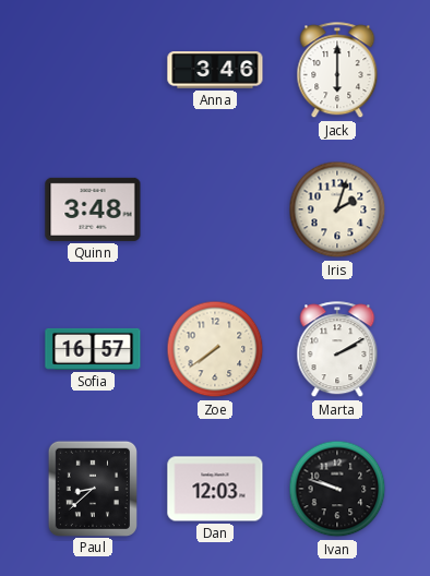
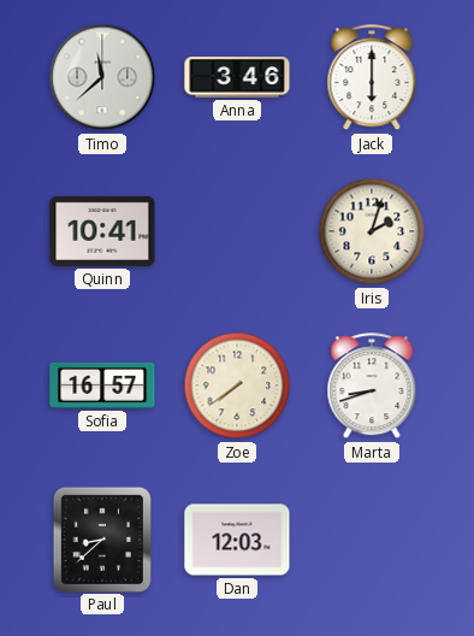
Timo: none -> 11:38 (102, 77)
Quinn: 3:48 -> 10:41 (102, 231)
Marta: 2:10 -> 8:42 (372, 387)
Ivan: 9:48 -> none (337, 489)
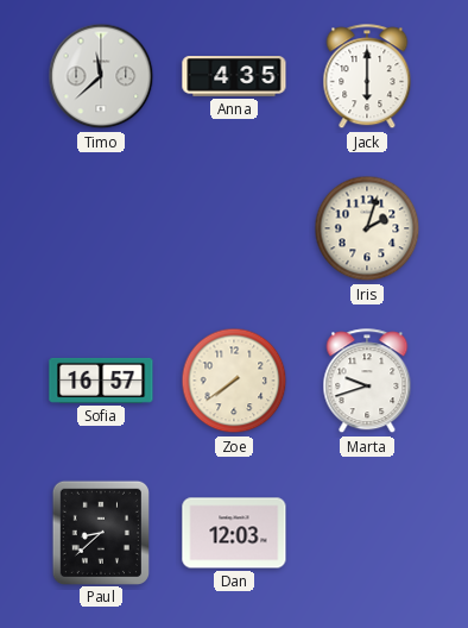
Anna: 3:46 -> 4:35 (234, 76)
Quinn: 10:41 -> none (102, 231)
Marta: 8:42 -> 9:42 (367, 382)
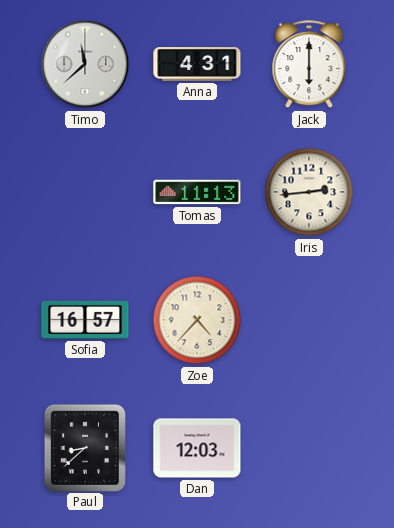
Anna: 4:35 -> 4:31 (197, 64)
Tomas: none -> 11:13 (197, 192)
Iris: 2:03 -> 2:44 (309, 192)
Zoe: 7:39 -> 4:37 (197, 320)
Marta: 9:42 -> none (367, 382)
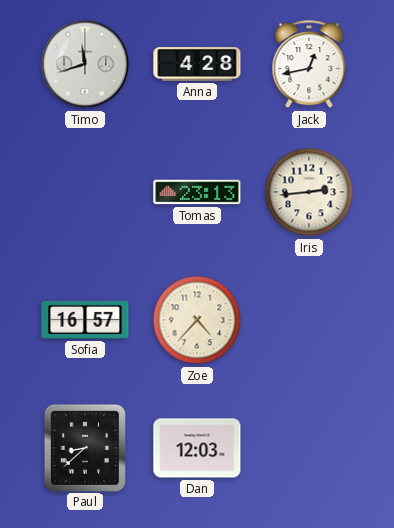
Timo: 11:38 -> 11:42 (85, 64)
Anna: 4:31 -> 4:28 (197, 64)
Jack: 6:00 -> 12:43 (309, 65)
Tomas: 11:13 -> 23:13 (197, 192)
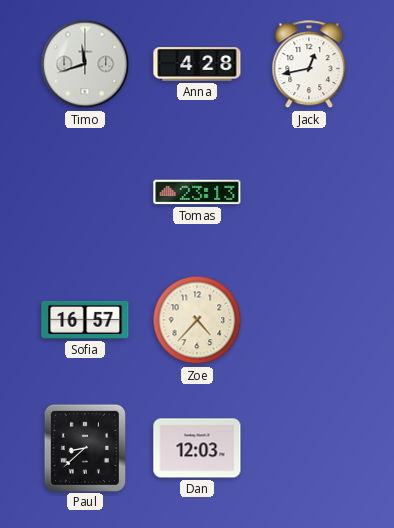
Iris: 2:44 -> none (309, 192)
